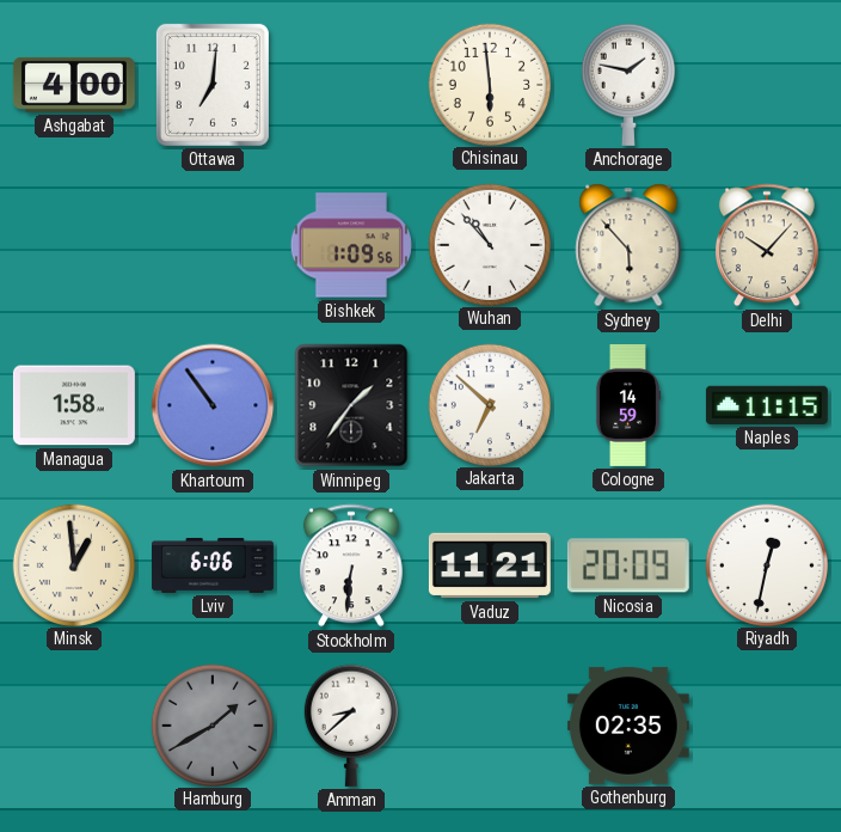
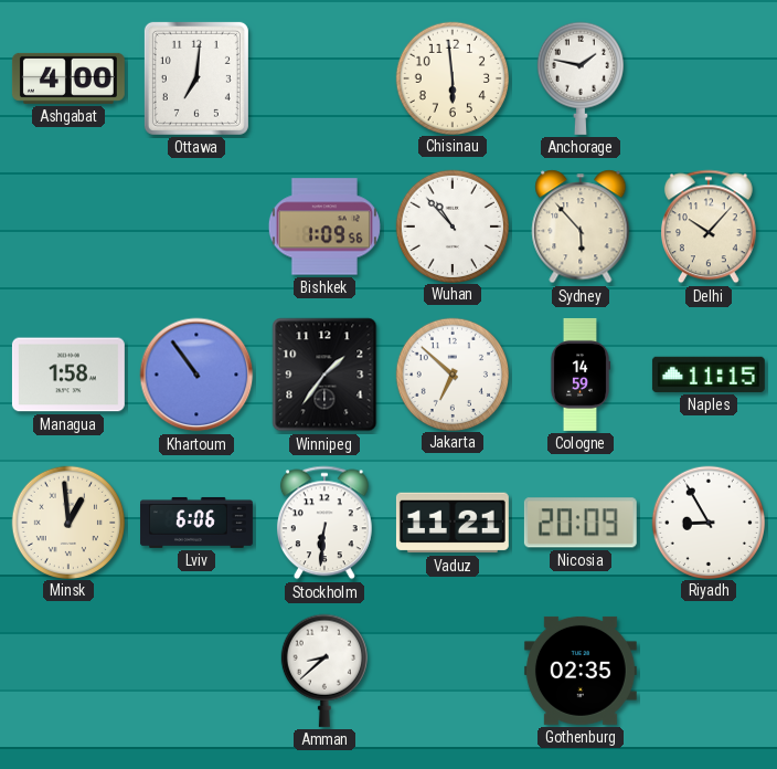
Riyadh: 12:32 -> 8:55 (707, 522)
Hamburg: 1:40 -> none (211, 724)
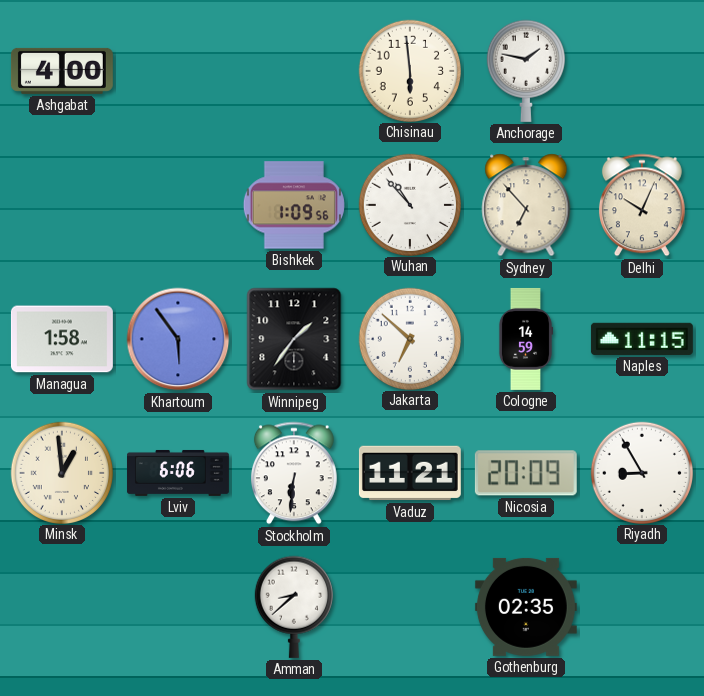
Ottawa: 7:01 -> none (196, 78)
Sydney: 5:53 -> 6:53 (526, 205)
Delhi: 10:07 -> 10:04 (642, 205)
Khartoum: 10:54 -> 5:54 (178, 339)
